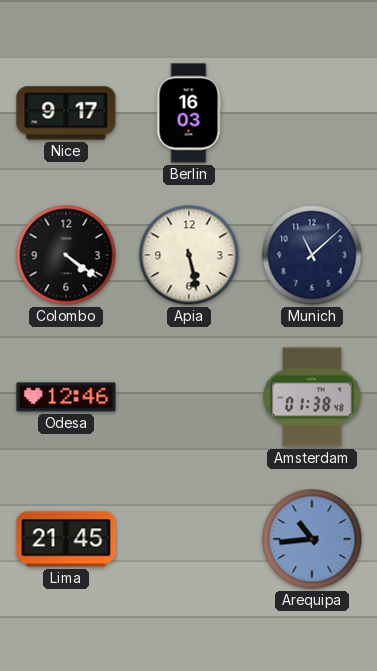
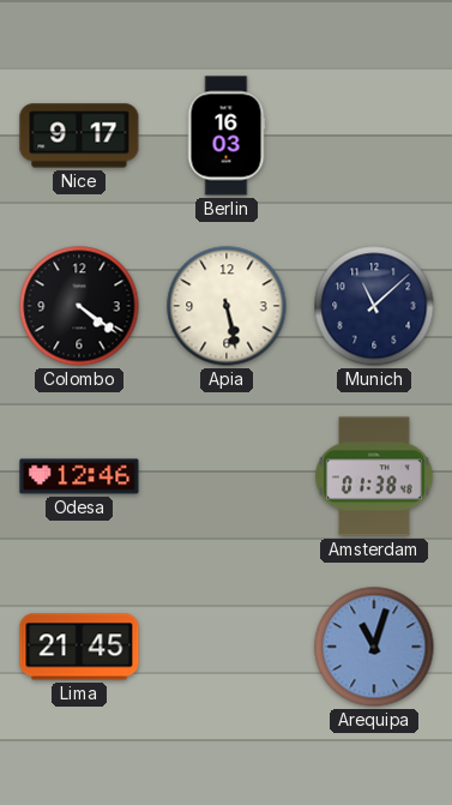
Arequipa: 10:44 -> 11:03 (374, 647)
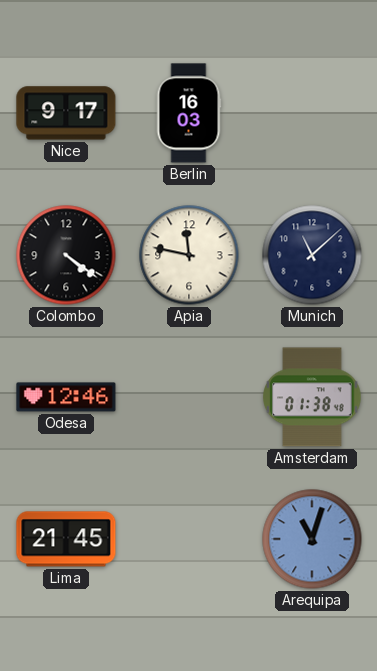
Apia: 5:28 -> 11:47 (189, 255)
